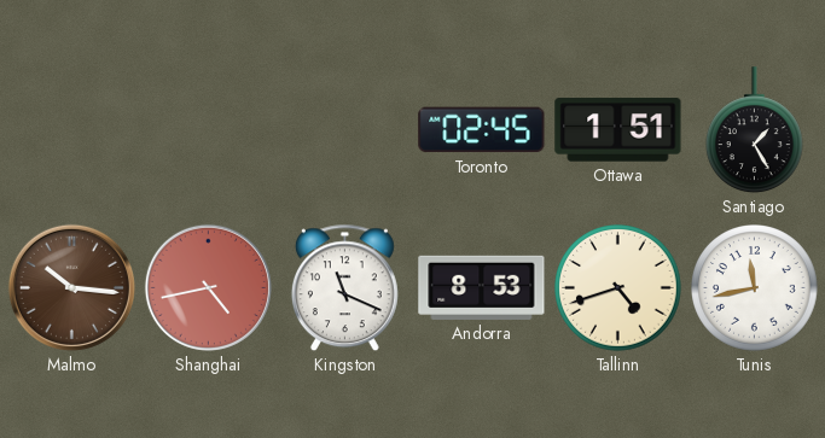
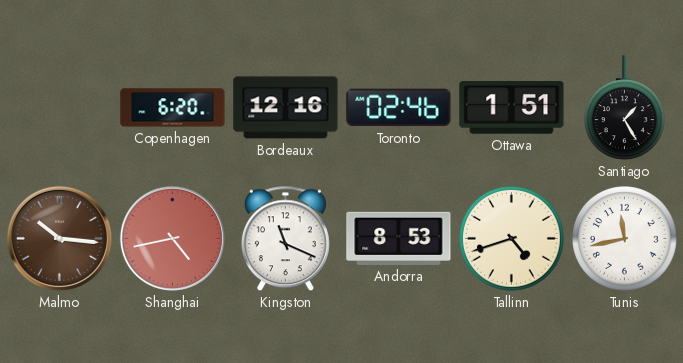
Copenhagen: none -> 6:20 (173, 108)
Bordeaux: none -> 12:16 (286, 108)
Toronto: 02:45 -> 02:46 (399, 108)
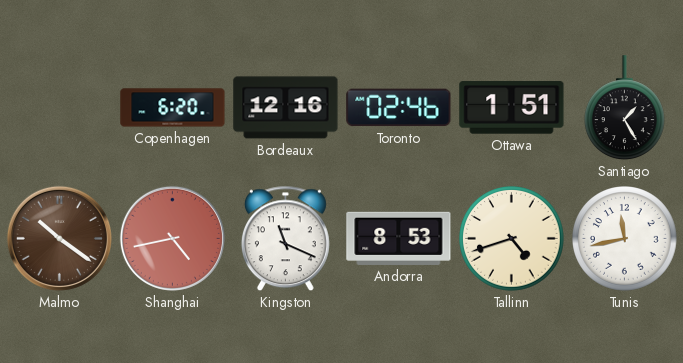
Malmo: 10:16 -> 10:21 (59, 238)
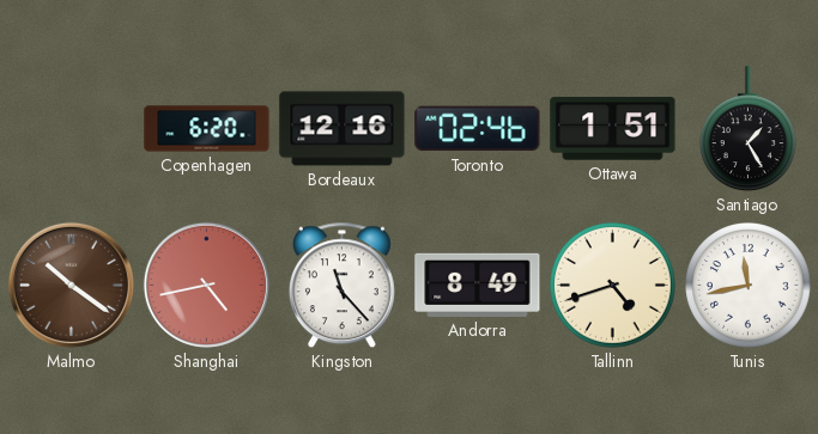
Kingston: 11:19 -> 11:23 (341, 286)
Andorra: 8:53 -> 8:49 (478, 285)
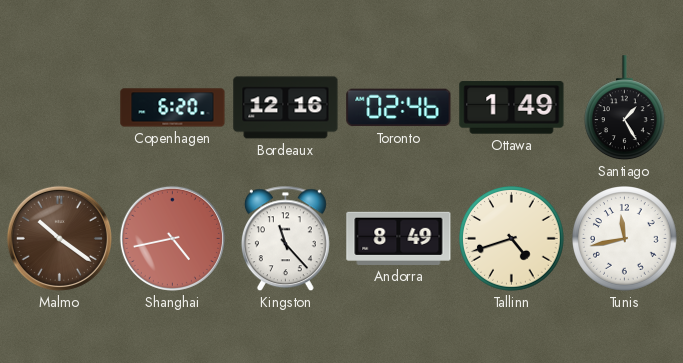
Ottawa: 1:51 -> 1:49 (512, 108)
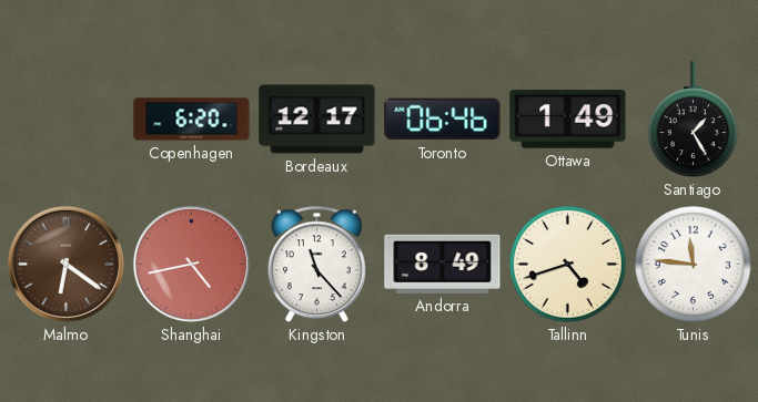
Bordeaux: 12:16 -> 12:17 (317, 120)
Toronto: 02:46 -> 06:46 (443, 120)
Malmo: 10:21 -> 6:21 (65, 264)
Tunis: 11:43 -> 11:46 (694, 265)
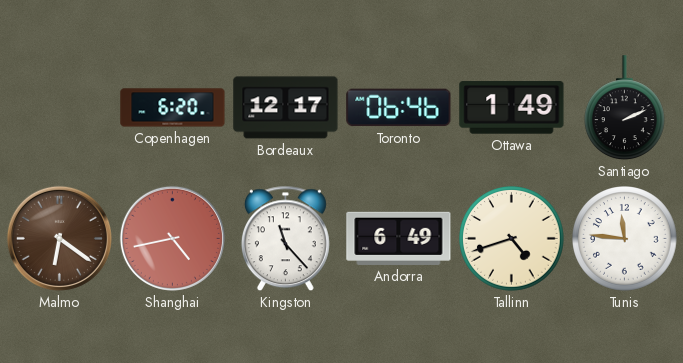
Santiago: 1:25 -> 2:11 (625, 108)
Andorra: 8:49 -> 6:49 (399, 238)
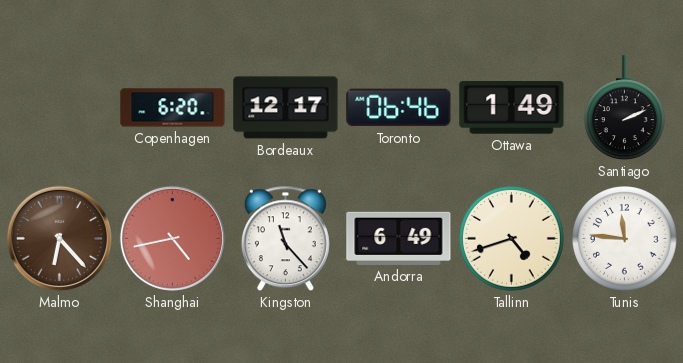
Malmo: 6:21 -> 6:23 (59, 238)
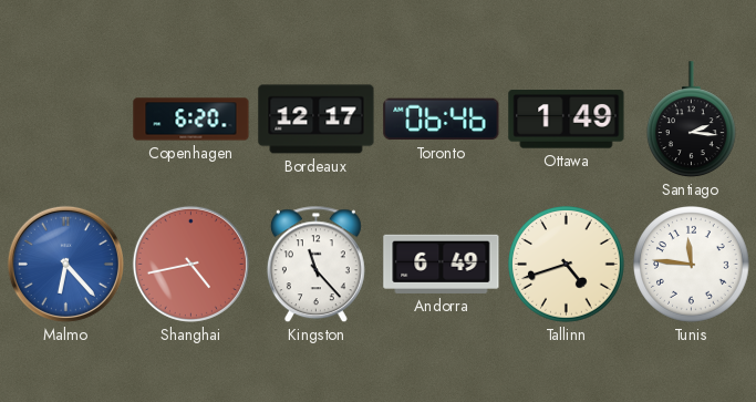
Santiago: 2:11 -> 2:16 (692, 120)
Malmo dial: brown -> blue (65, 264)
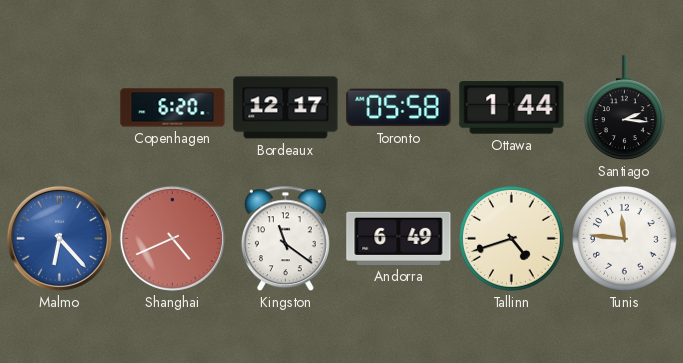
Toronto: 06:46 -> 05:58 (399, 108)
Ottawa: 1:49 -> 1:44 (512, 108)
Shanghai: 4:43 -> 4:41 (172, 238)
Kingston: 11:23 -> 11:21 (285, 239)
